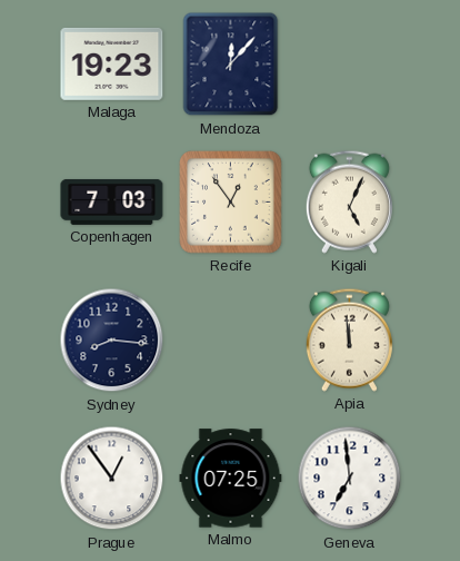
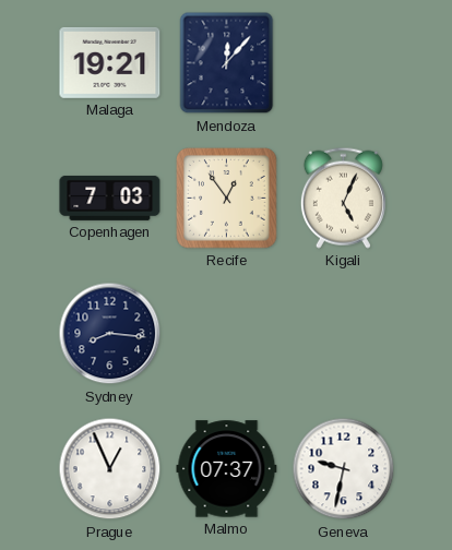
Malaga: 19:23 -> 19:21 (110, 62)
Apia: 11:59 -> none (349, 339)
Prague: 12:54 -> 12:56 (110, 469)
Malmo: 07:25 -> 07:37 (227, 469)
Geneva: 6:59 -> 9:32 (344, 469)
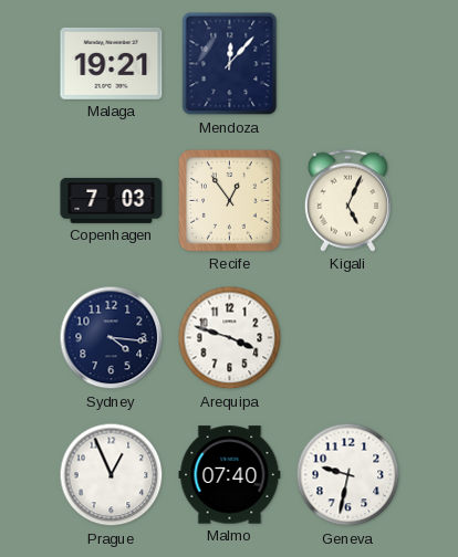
Sydney: 8:16 -> 4:16 (112, 338)
Arequipa: none -> 3:48 (230, 338)
Malmo: 07:37 -> 07:40 (230, 475)
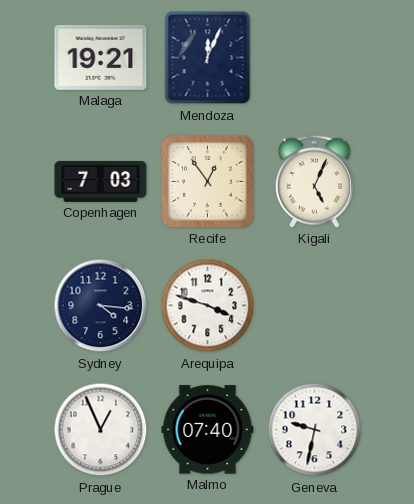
Mendoza: 12:07 -> 12:04 (208, 58)
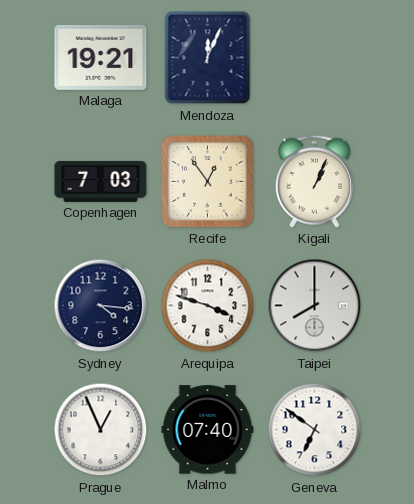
Kigali: 5:04 -> 1:04 (314, 181)
Taipei: none -> 8:00 (315, 306)
Geneva: 9:32 -> 6:51 (315, 430)
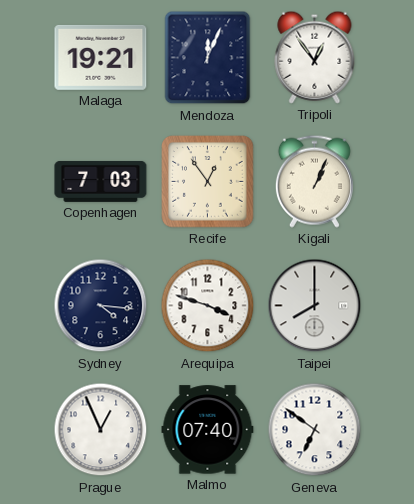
Tripoli: none -> 12:54 (315, 57)
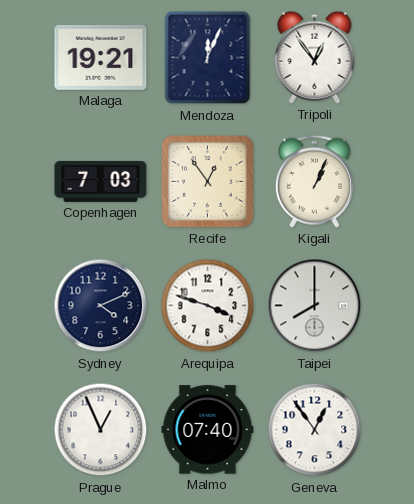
Sydney: 4:16 -> 4:11 (101, 306)
Geneva: 6:51 -> 12:54 (315, 430)
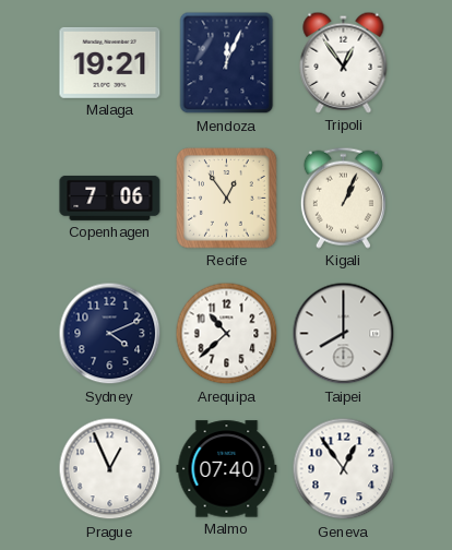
Copenhagen: 7:03 -> 7:06 (110, 198)
Arequipa: 3:48 -> 10:38 (227, 334)
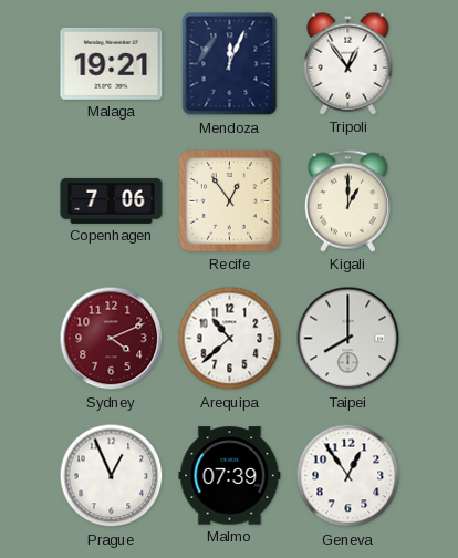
Kigali: 1:04 -> 1:00 (347, 200)
Sydney dial: navy -> burgundy (112, 339)
Malmo: 07:40 -> 07:39 (230, 476)
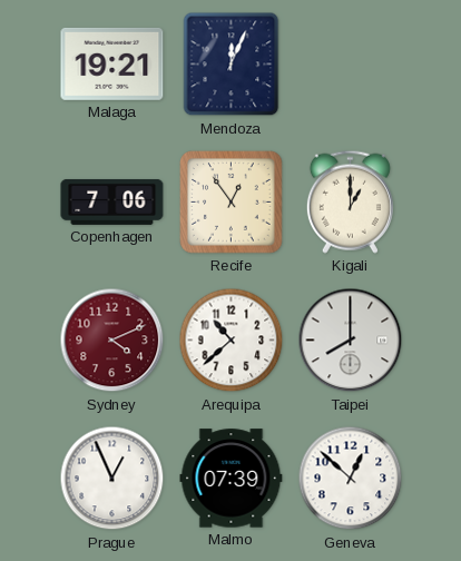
Tripoli: 12:54 -> none (348, 63)
Geneva: 12:54 -> 12:52 (351, 479)
